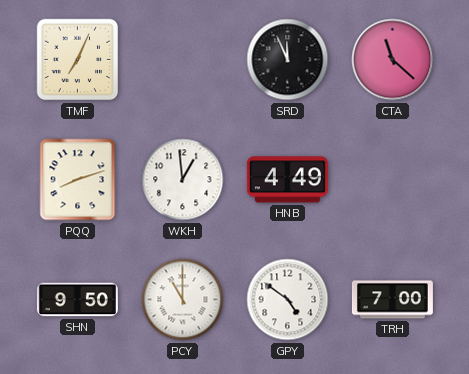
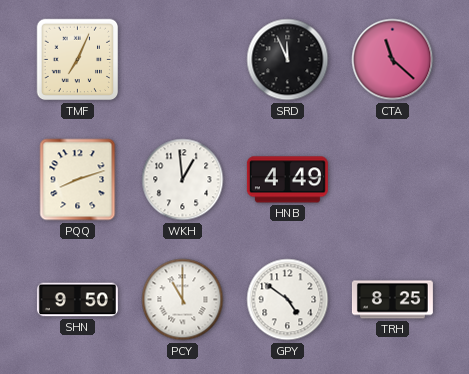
TRH: 7:00 -> 8:25 (392, 300)
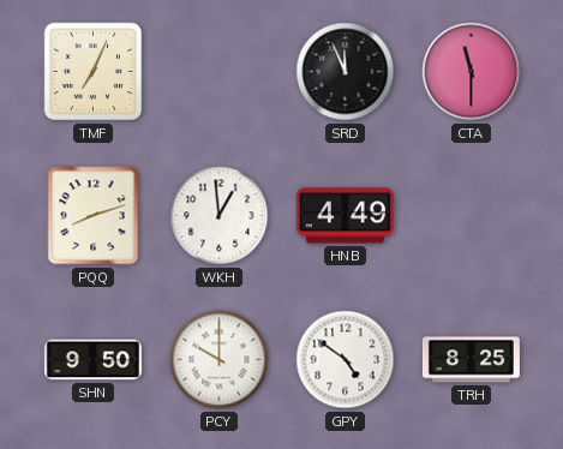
CTA: 11:22 -> 11:30 (472, 72)
PCY: 11:00 -> 10:00 (220, 360)
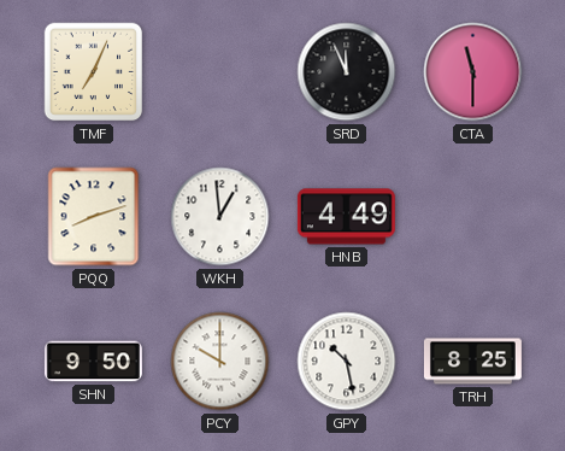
GPY: 4:51 -> 10:28 (347, 362)
